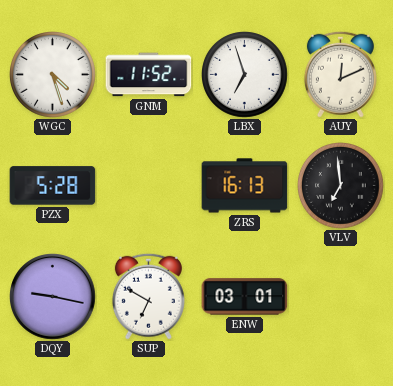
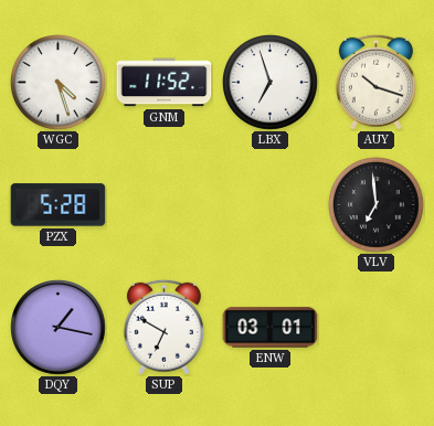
AUY: 12:11 -> 10:18 (375, 82)
ZRS: 16:13 -> none (245, 186)
DQY: 9:17 -> 1:17 (59, 328)
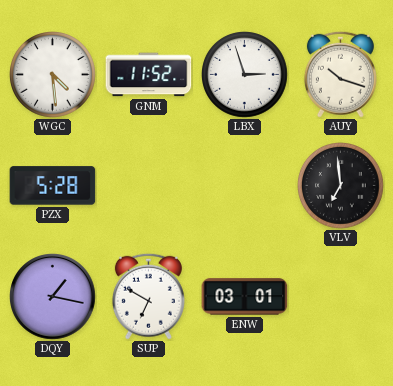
WGC: 4:27 -> 4:29 (53, 75)
LBX: 6:57 -> 2:57 (245, 75)
